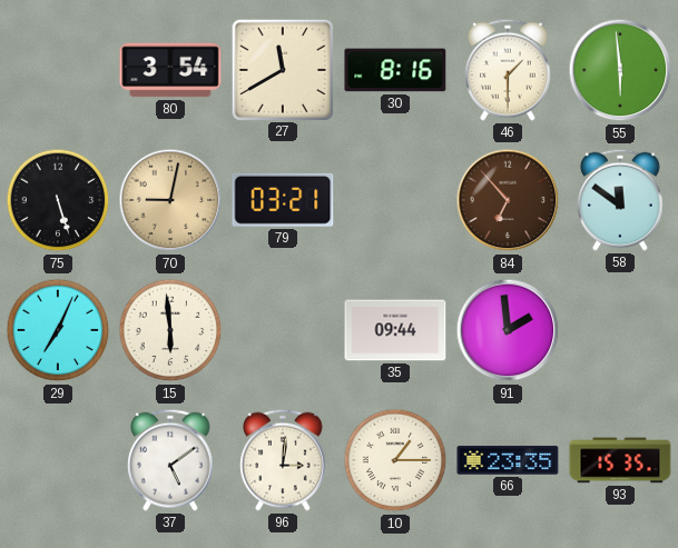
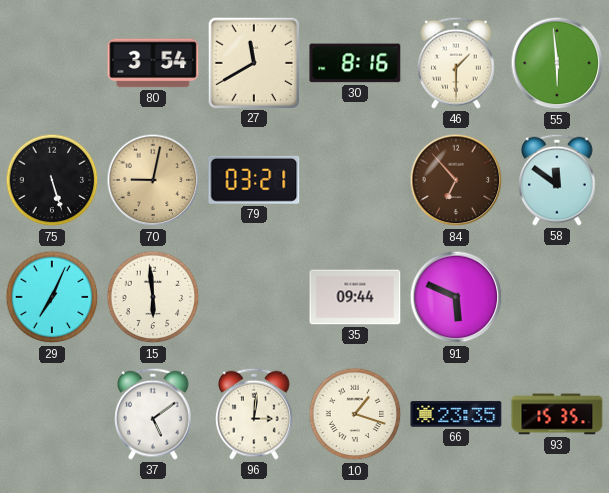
91: 1:59 -> 5:49 (456, 297)
10: 1:15 -> 1:18 (355, 414)
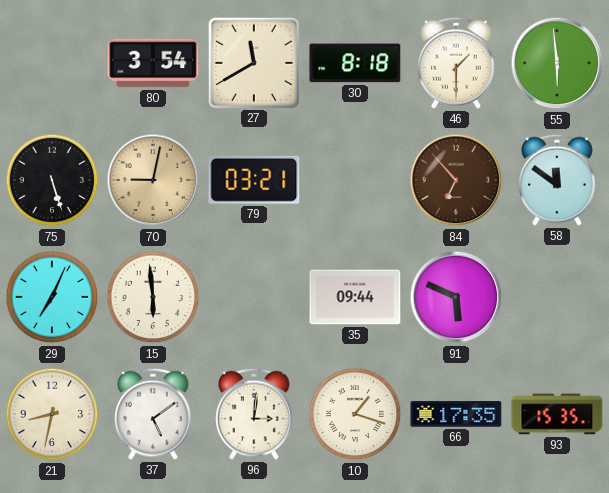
30: 8:16 -> 8:18 (355, 63)
21: none -> 8:32 (52, 414)
66: 23:35 -> 17:35 (456, 414)
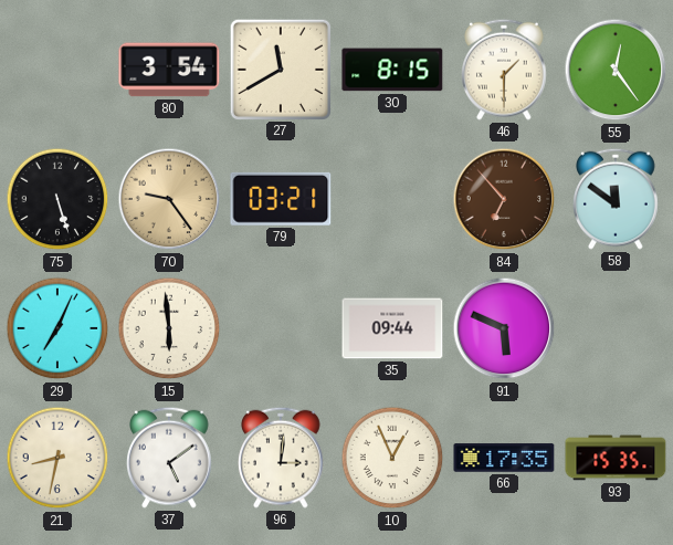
30: 8:18 -> 8:15 (392, 70)
55: 5:59 -> 12:24 (616, 70)
70: 9:02 -> 9:24 (169, 199)
10: 1:18 -> 12:56 (392, 458)
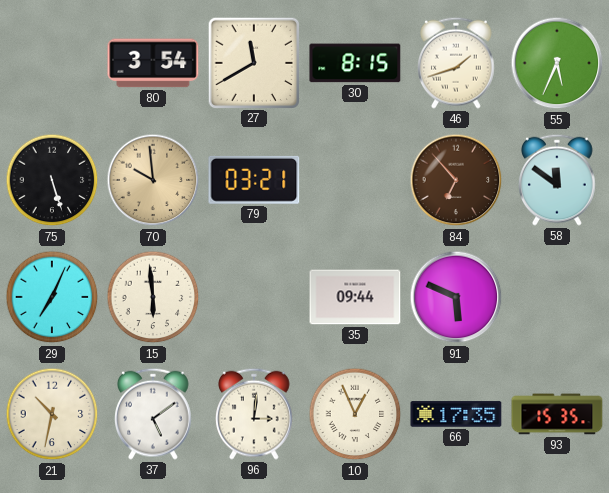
46: 1:30 -> 1:42 (457, 63)
55: 12:24 -> 5:34 (557, 63)
70: 9:24 -> 9:59 (153, 180)
21: 8:32 -> 10:32 (52, 414)
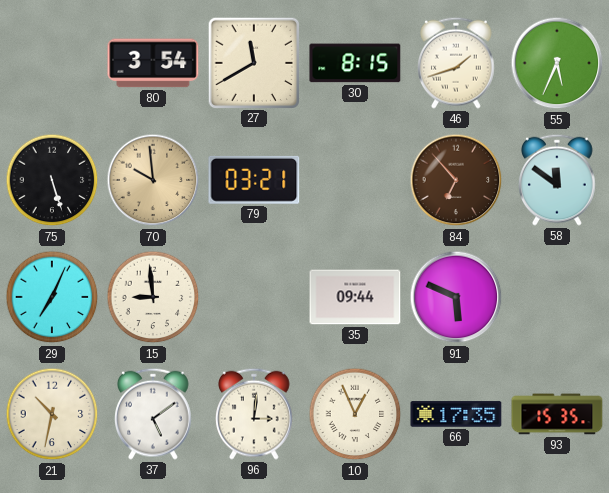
15: 5:59 -> 8:59 (153, 297)
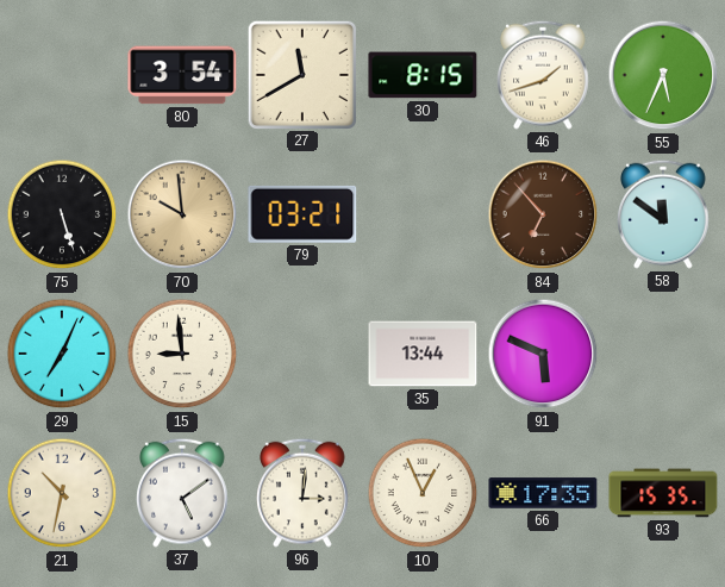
35: 09:44 -> 13:44 (423, 354)
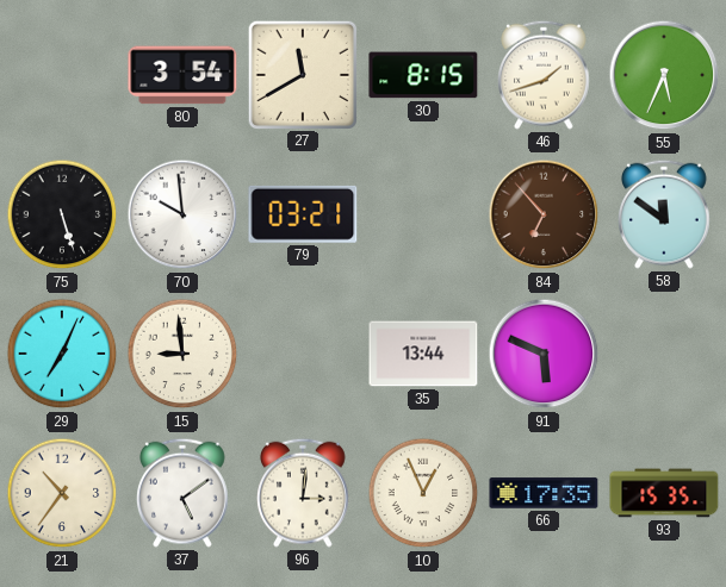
70 dial: champagne -> white (182, 214)
21: 10:32 -> 10:36 (62, 493)
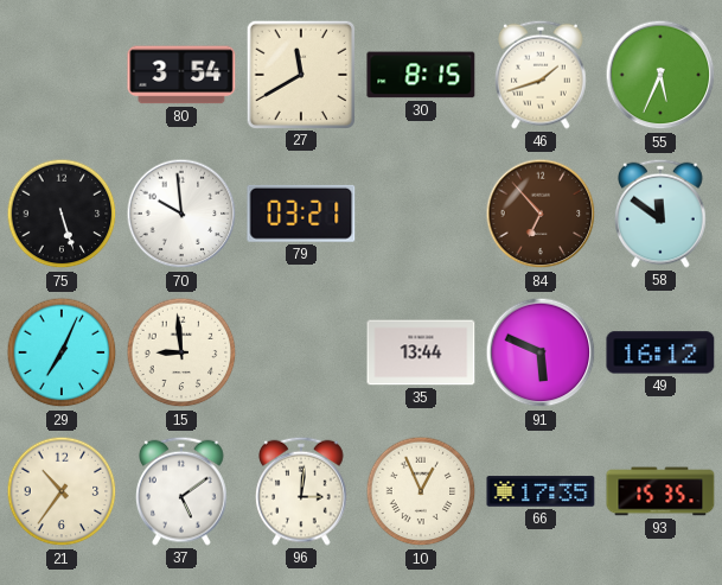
49: none -> 16:12 (660, 352)
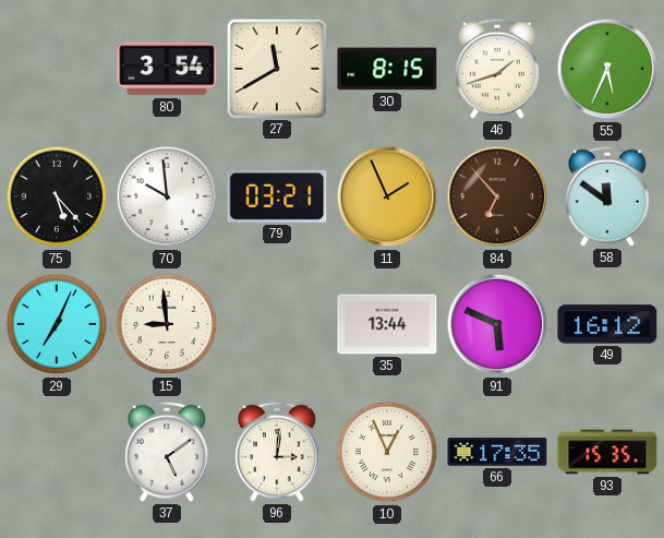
75: 5:27 -> 5:23 (57, 196)
11: none -> 1:56 (387, 196)
21: 10:36 -> none (62, 491)
